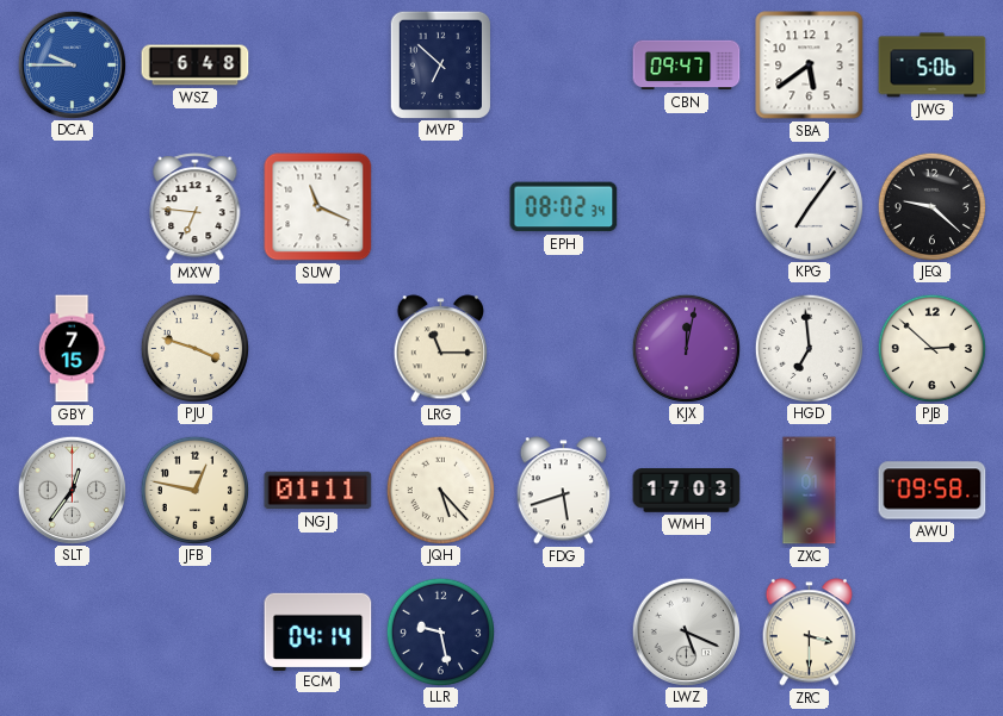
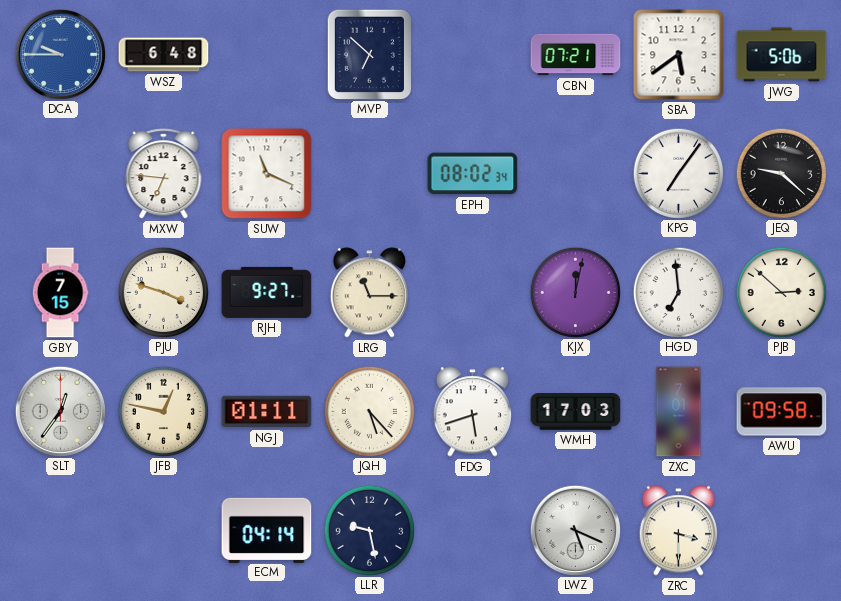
CBN: 09:47 -> 07:21 (576, 55)
RJH: none -> 9:27 (267, 292)
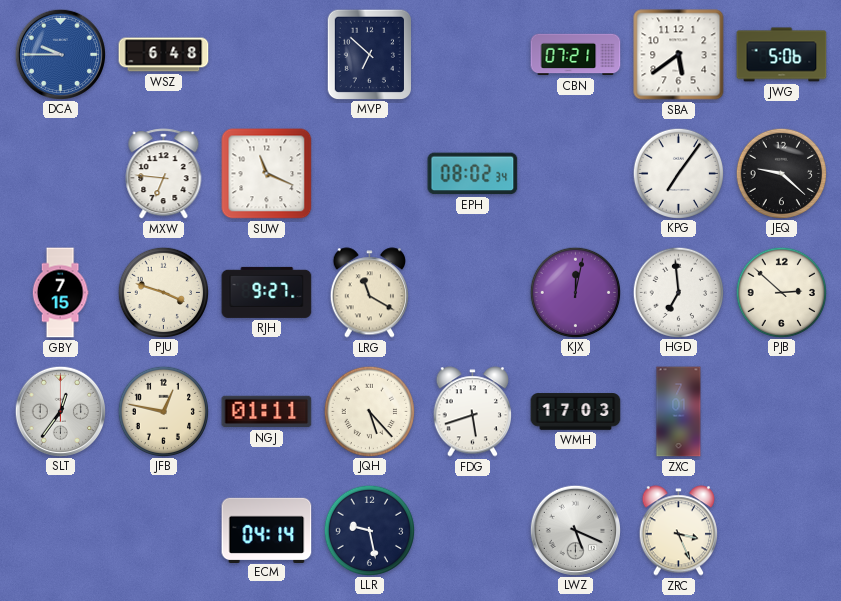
LRG: 11:15 -> 11:20 (369, 293)
AWU: 09:58 -> none (782, 412)
ZRC: 3:30 -> 3:26 (678, 531)
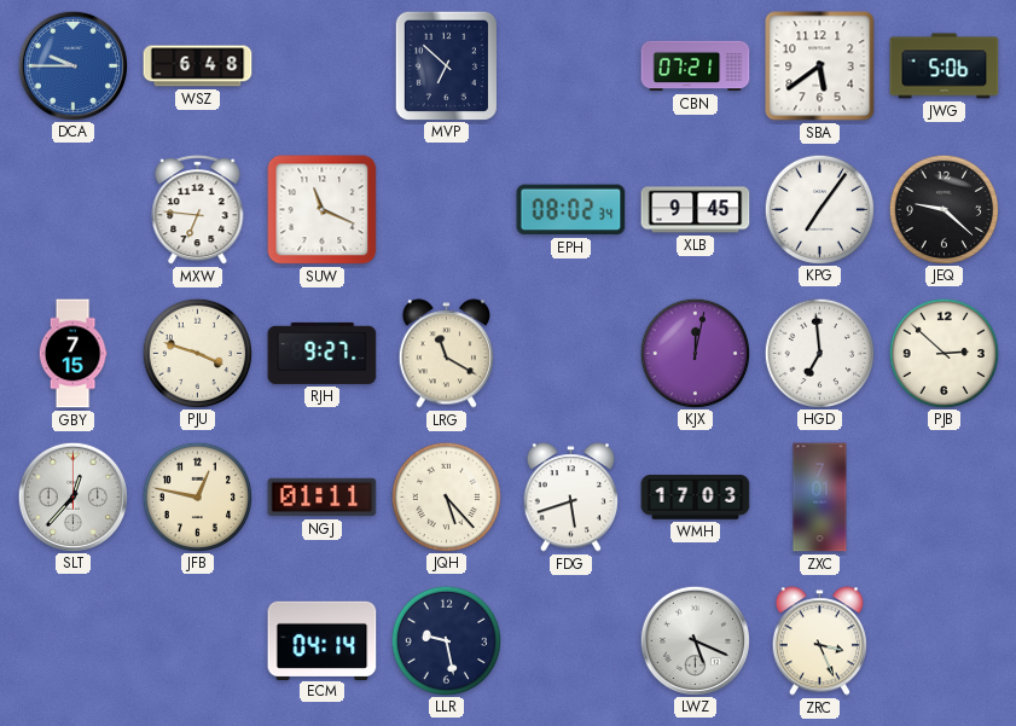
XLB: none -> 9:45 (696, 210)
SLT: 12:36 -> 12:37 (72, 496)
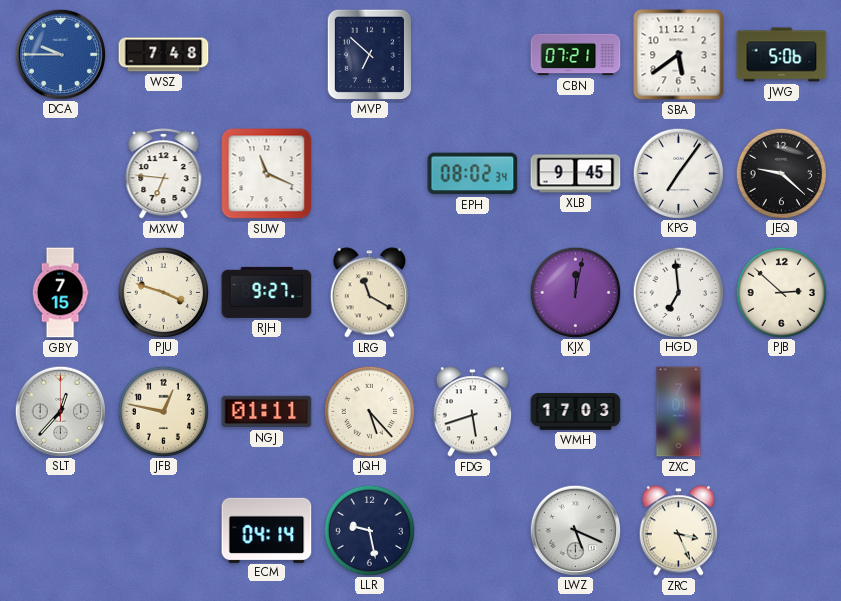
WSZ: 6:48 -> 7:48 (164, 55)
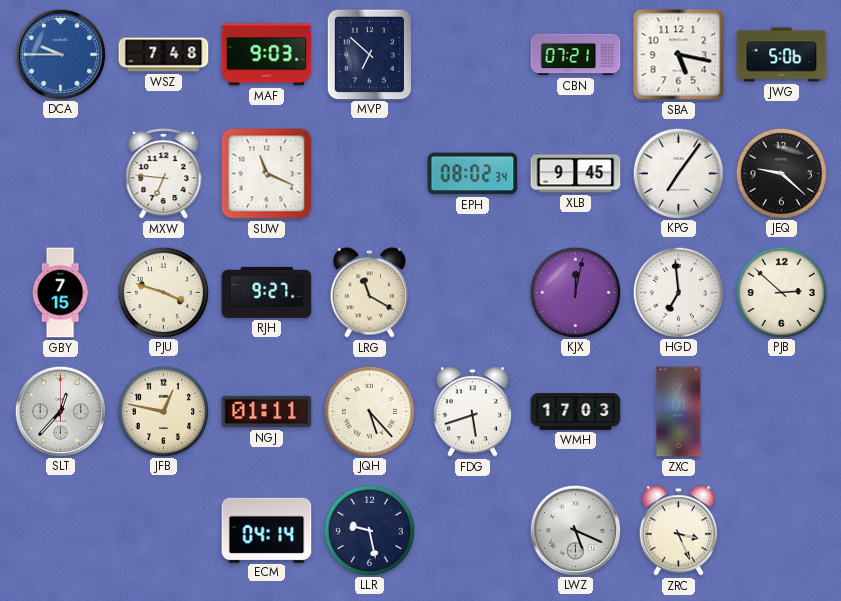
MAF: none -> 9:03 (267, 55)
SBA: 5:39 -> 5:17 (679, 55)
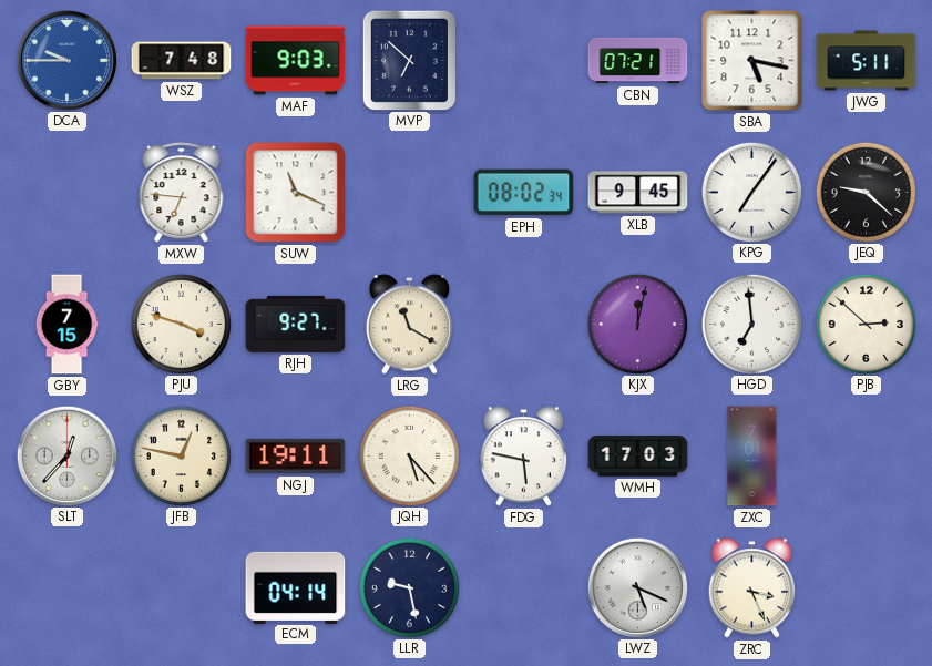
JWG: 5:06 -> 5:11 (867, 61)
NGJ: 01:11 -> 19:11 (296, 457)
FDG: 5:42 -> 5:47 (523, 457)
